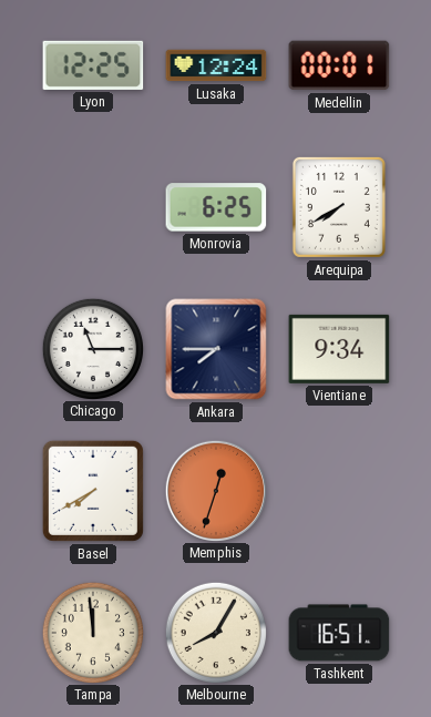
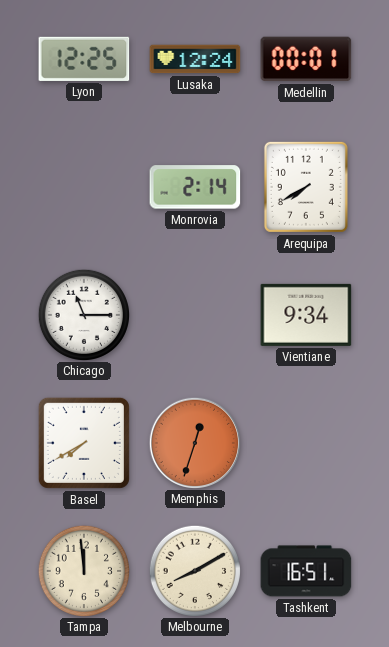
Monrovia: 6:25 -> 2:14 (195, 187)
Ankara: 7:45 -> none (216, 349)
Melbourne: 8:05 -> 8:10 (194, 570)
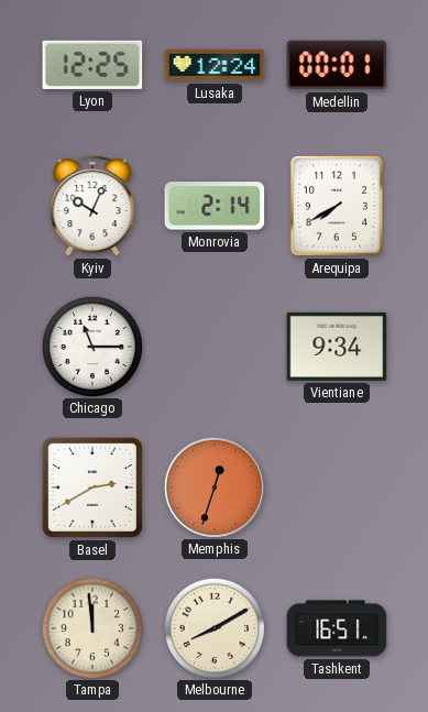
Kyiv: none -> 10:04 (92, 206)
Basel: 7:40 -> 2:40 (92, 488)
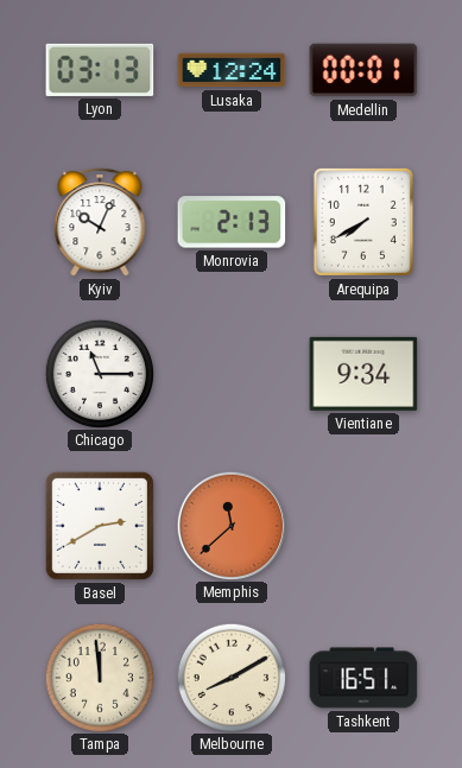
Lyon: 12:25 -> 03:13 (100, 70)
Monrovia: 2:14 -> 2:13 (232, 222)
Memphis: 12:33 -> 11:38 (230, 525)
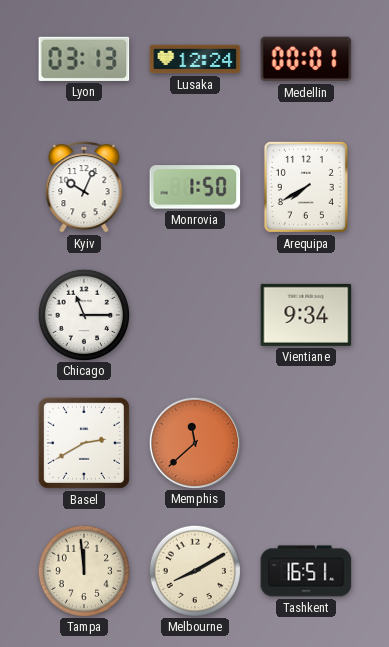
Monrovia: 2:13 -> 1:50 (195, 187)
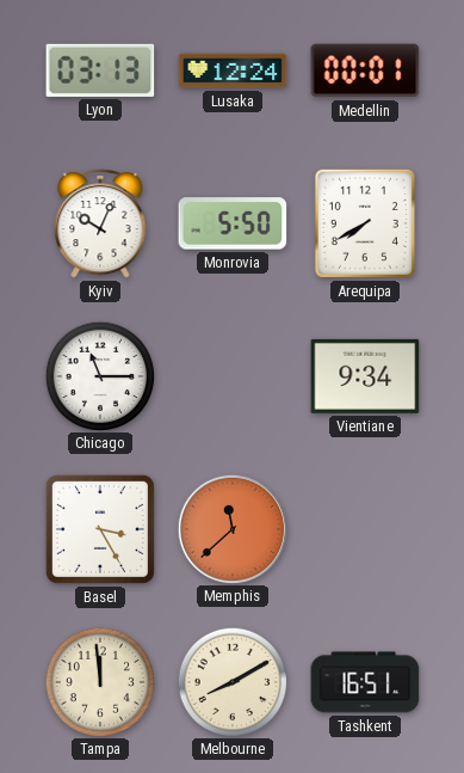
Monrovia: 1:50 -> 5:50 (233, 223)
Basel: 2:40 -> 3:25 (100, 529)
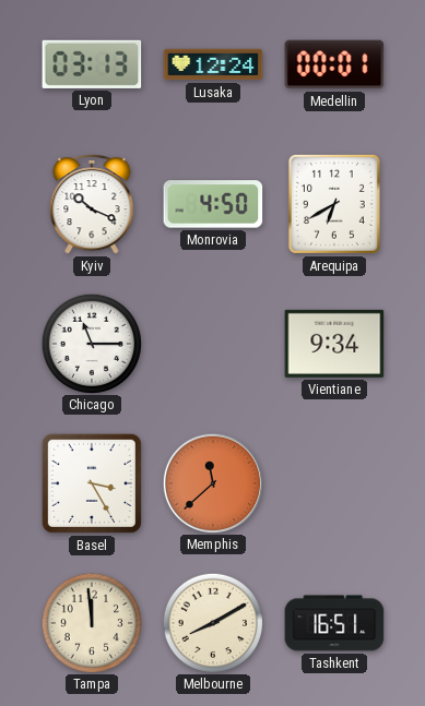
Kyiv: 10:04 -> 10:19 (92, 204)
Monrovia: 5:50 -> 4:50 (213, 204)
Arequipa: 7:40 -> 6:40 (334, 204)
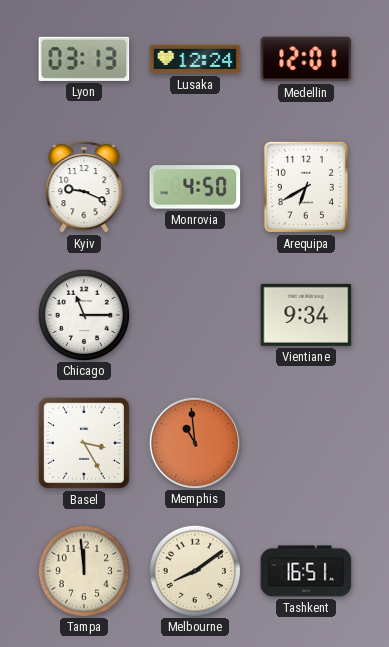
Medellin: 00:01 -> 12:01 (306, 59)
Kyiv: 10:19 -> 9:19 (84, 187)
Memphis: 11:38 -> 10:59 (194, 442)
Melbourne: 8:10 -> 8:09 (194, 570)
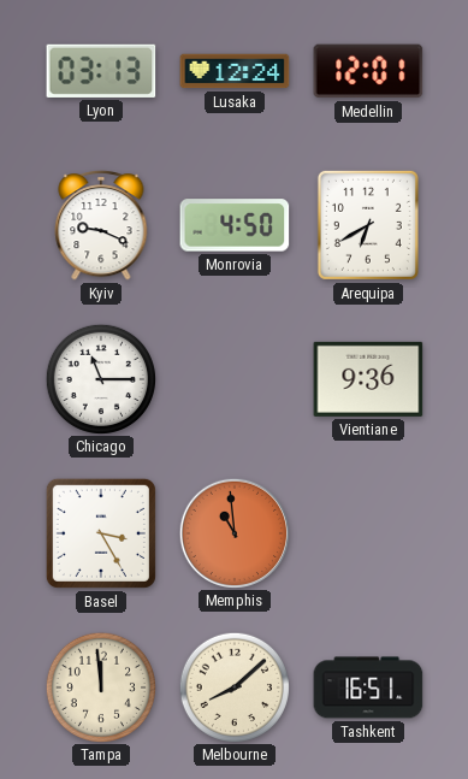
Vientiane: 9:34 -> 9:36 (368, 379)
Melbourne: 8:09 -> 8:08 (233, 686)
